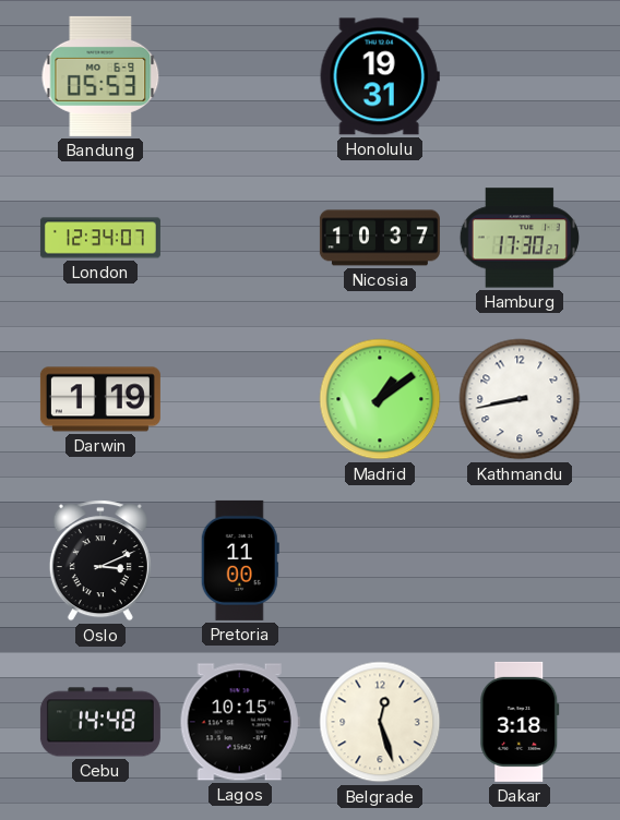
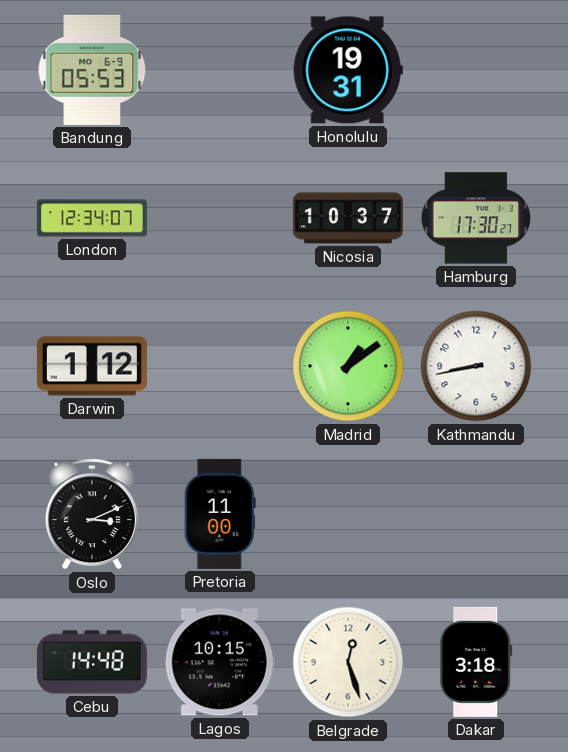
Darwin: 1:19 -> 1:12 (92, 366)
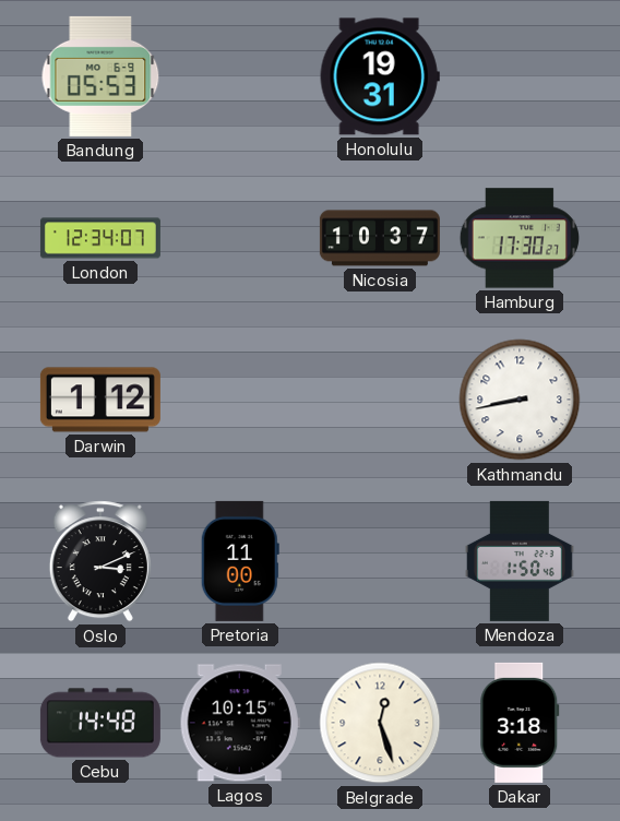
Madrid: 1:09 -> none (348, 366)
Mendoza: none -> 1:50 (520, 561)
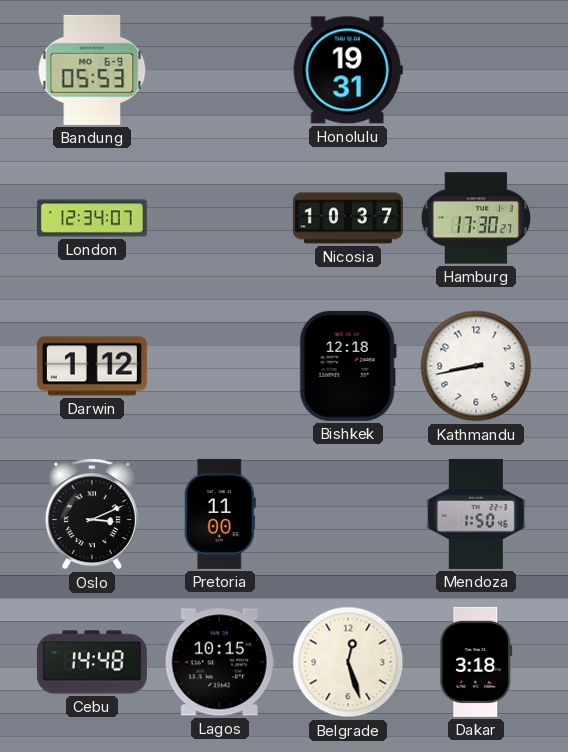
Bishkek: none -> 12:18 (348, 366)
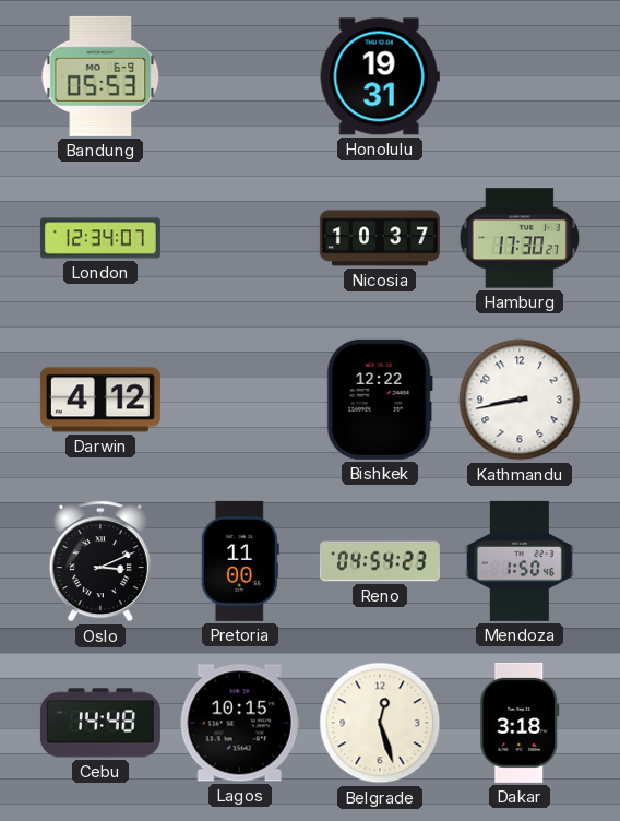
Darwin: 1:12 -> 4:12 (100, 400)
Bishkek: 12:18 -> 12:22 (380, 400)
Reno: none -> 04:54 (380, 561)
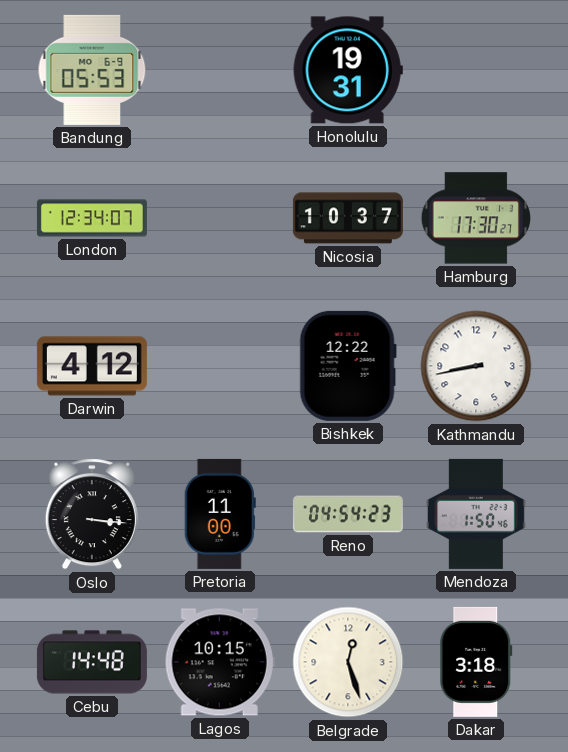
Oslo: 3:11 -> 3:16 (92, 514)
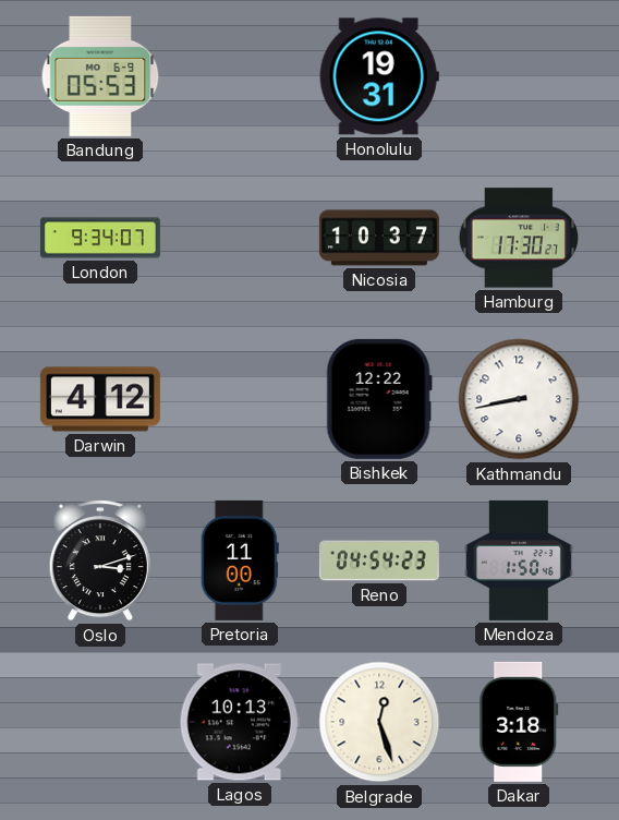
London: 12:34 -> 9:34 (100, 238)
Oslo: 3:16 -> 3:12 (100, 560)
Cebu: 14:48 -> none (92, 662)
Lagos: 10:15 -> 10:13 (240, 722)
